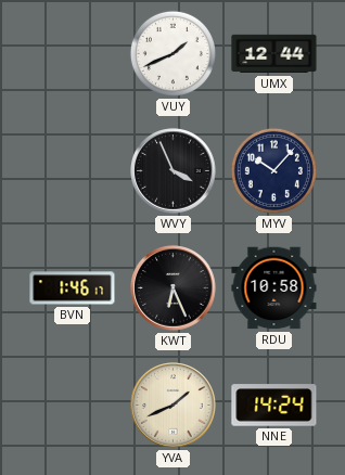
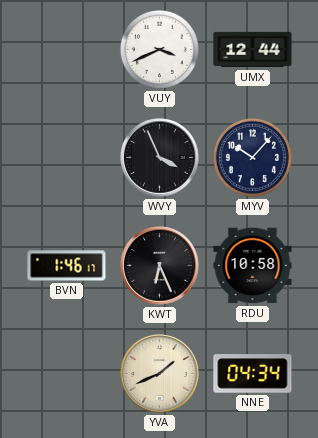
VUY: 1:41 -> 3:41 (159, 49)
NNE: 14:24 -> 04:34 (253, 374)
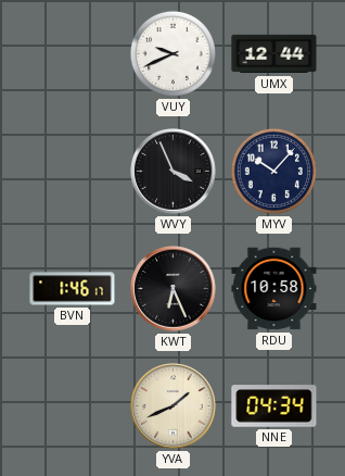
VUY: 3:41 -> 9:41 (173, 53)
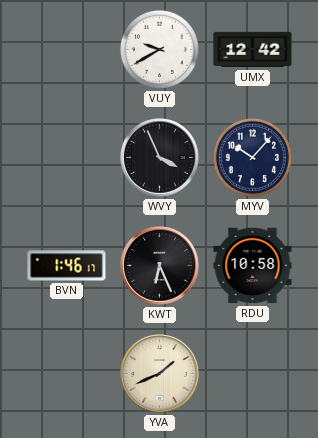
VUY: 9:41 -> 9:40 (159, 49)
UMX: 12:44 -> 12:42 (253, 50)
NNE: 04:34 -> none (274, 406)
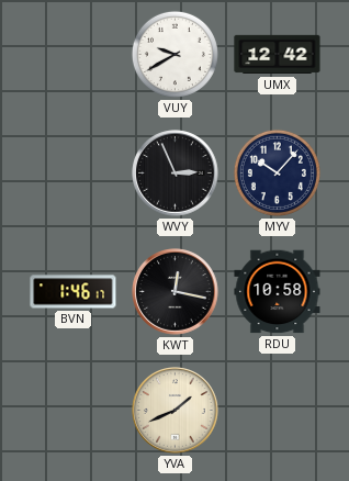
WVY: 3:56 -> 2:56 (176, 174)
KWT: 6:26 -> 12:17 (176, 292)
